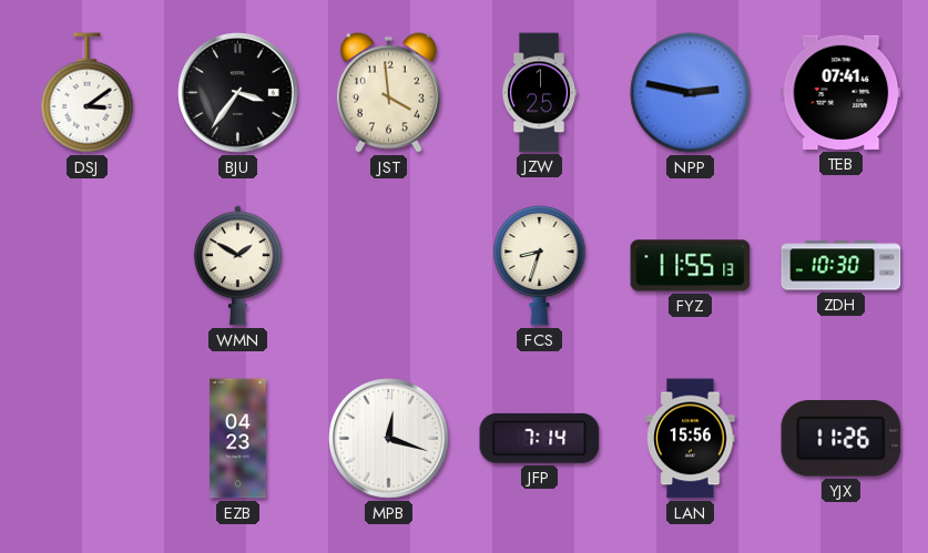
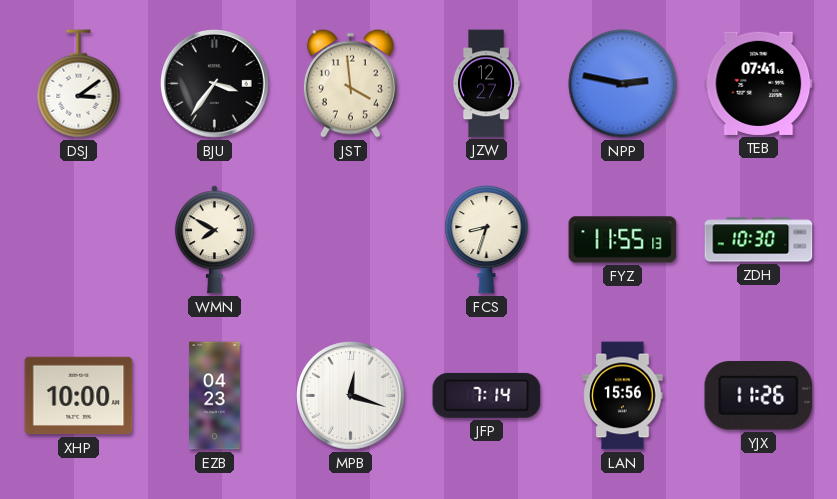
JZW: 1:25 -> 12:27 (486, 84)
WMN: 1:50 -> 7:50 (214, 240)
XHP: none -> 10:00 (79, 396)
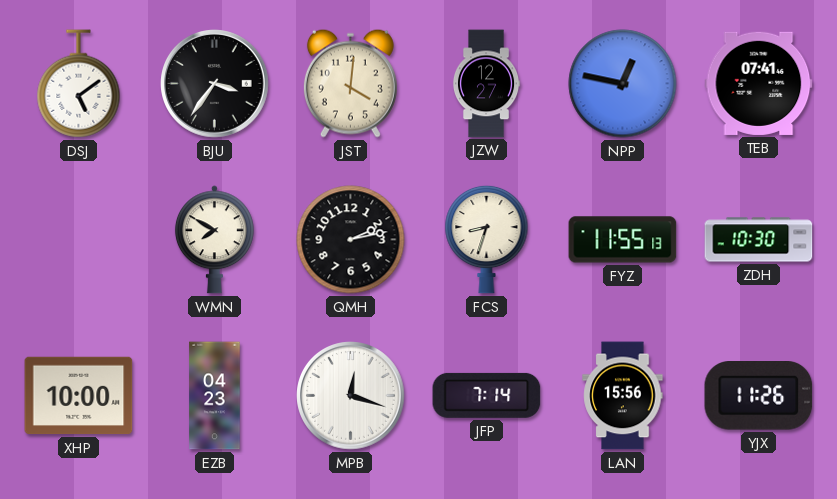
DSJ: 3:09 -> 5:09 (79, 84)
JST: 3:59 -> 4:01 (350, 83)
NPP: 2:47 -> 12:47 (623, 84)
QMH: none -> 2:13 (351, 240)
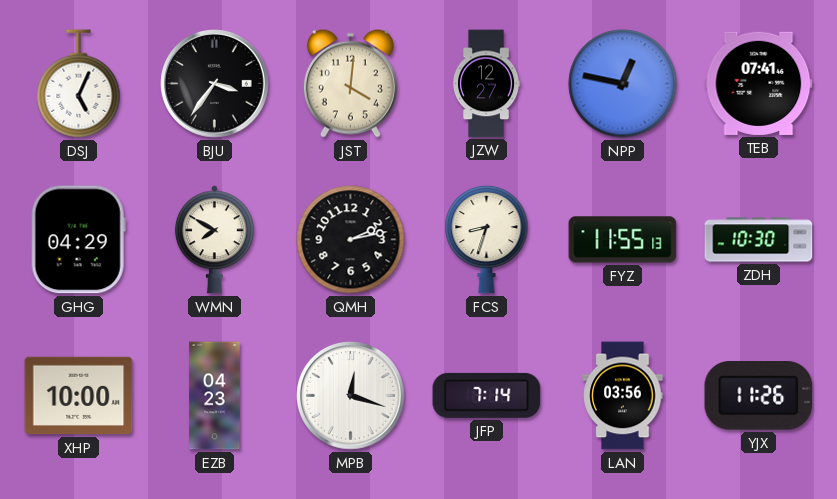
DSJ: 5:09 -> 5:04 (79, 84)
GHG: none -> 04:29 (78, 240)
LAN: 15:56 -> 03:56 (623, 396)
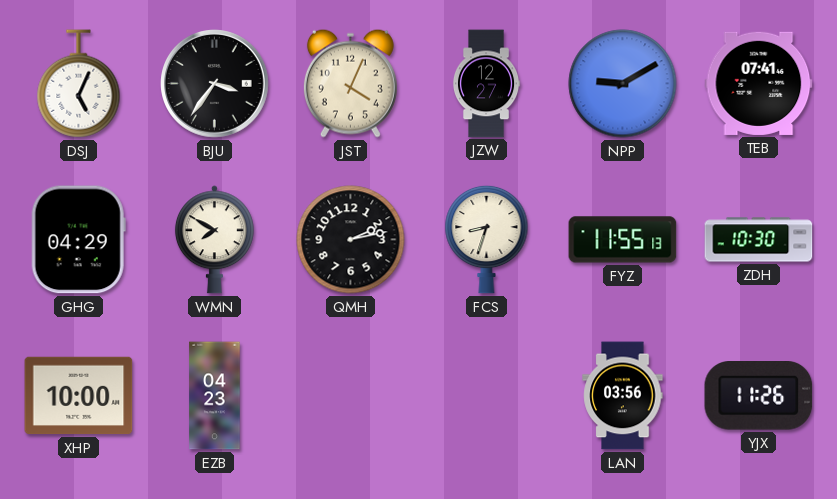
JST: 4:01 -> 4:04 (350, 83)
NPP: 12:47 -> 9:10 (623, 84)
MPB: 12:18 -> none (351, 396)
JFP: 7:14 -> none (487, 395)
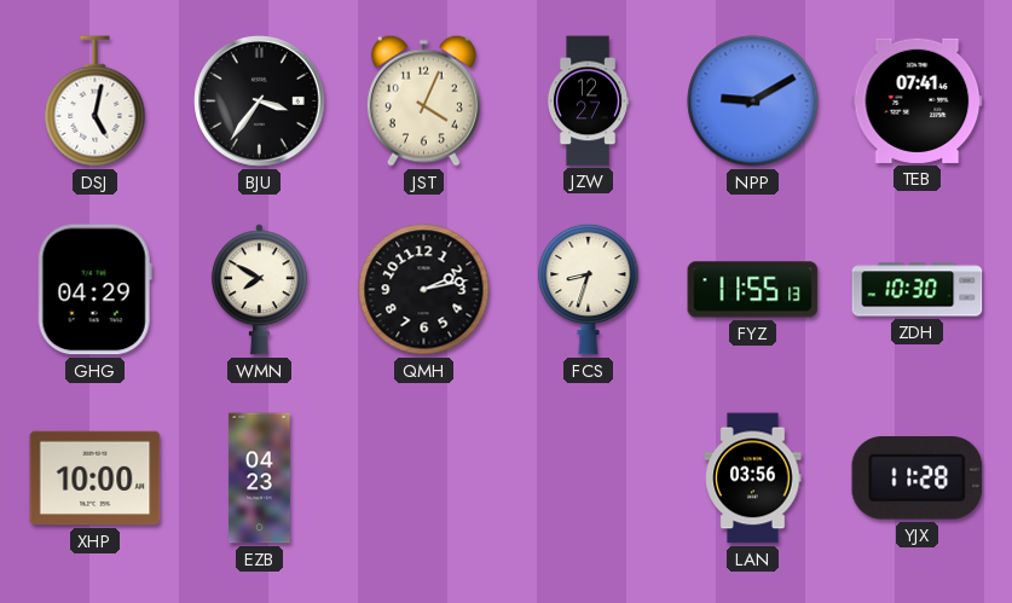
DSJ: 5:04 -> 5:02 (96, 102)
YJX: 11:26 -> 11:28 (918, 479)
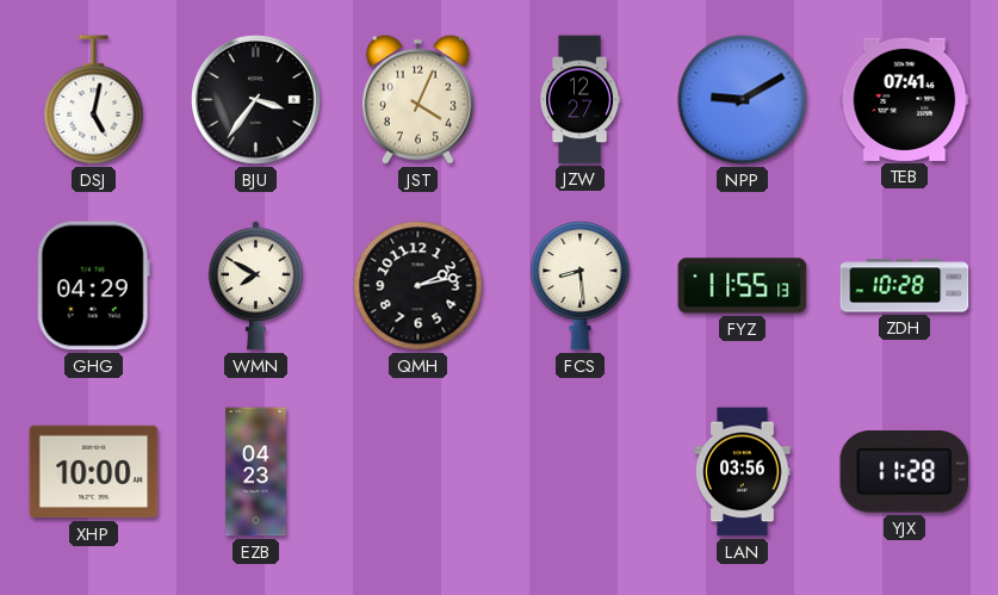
FCS: 8:33 -> 8:29 (581, 285)
ZDH: 10:30 -> 10:28 (905, 286)
